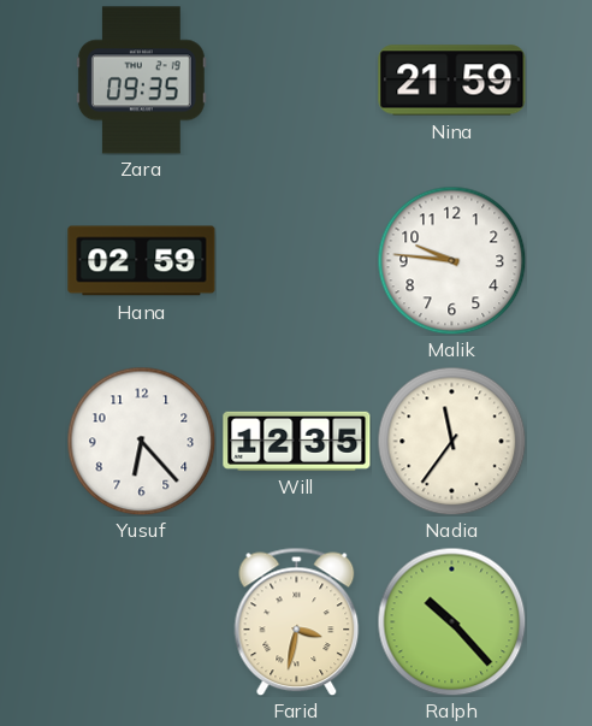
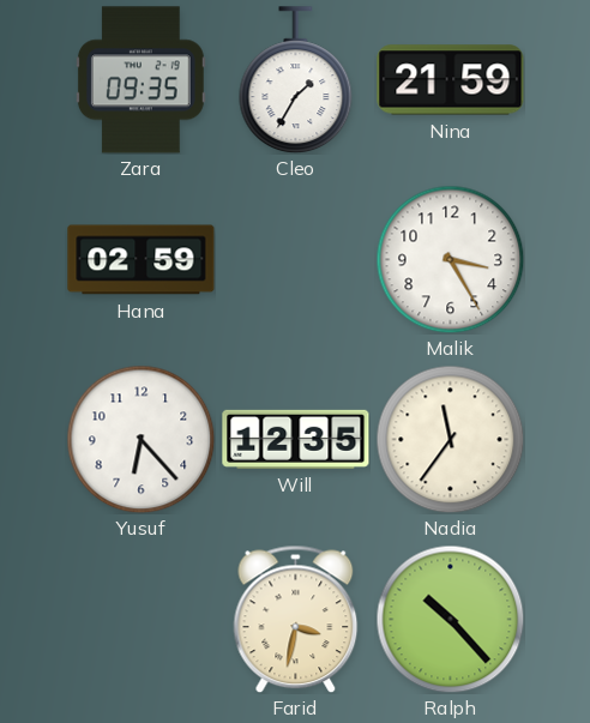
Cleo: none -> 1:35 (296, 80)
Malik: 9:46 -> 3:25 (450, 259)
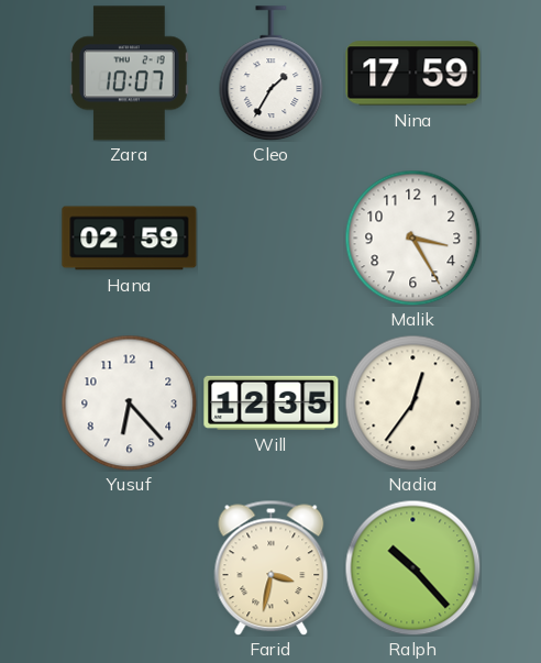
Zara: 09:35 -> 10:07 (129, 74)
Nina: 21:59 -> 17:59 (413, 74)
Nadia: 11:36 -> 12:36 (412, 402)
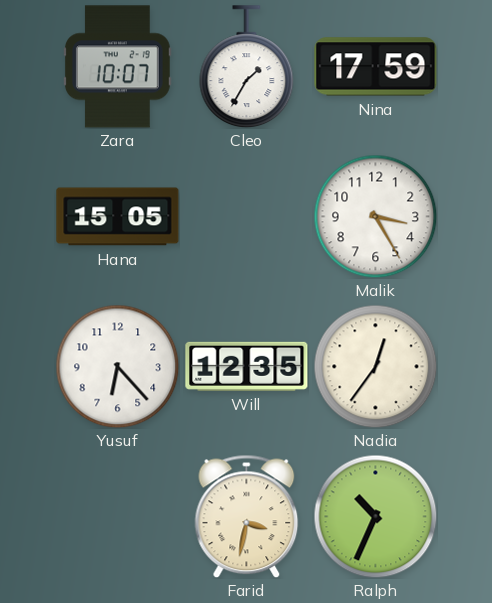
Hana: 02:59 -> 15:05 (118, 217)
Ralph: 10:23 -> 10:34 (375, 516)
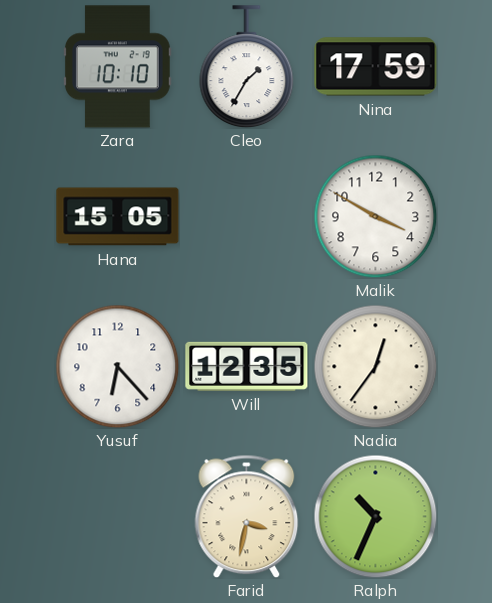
Zara: 10:07 -> 10:10 (117, 67)
Malik: 3:25 -> 3:50 (375, 216)
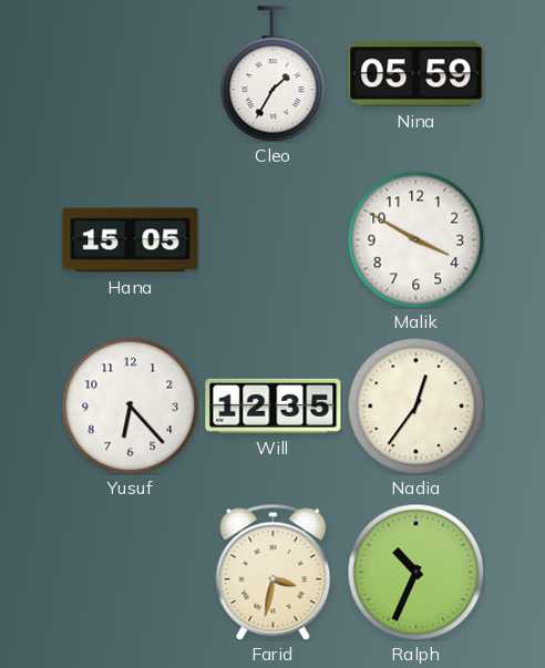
Zara: 10:10 -> none (117, 67)
Nina: 17:59 -> 05:59 (417, 74)
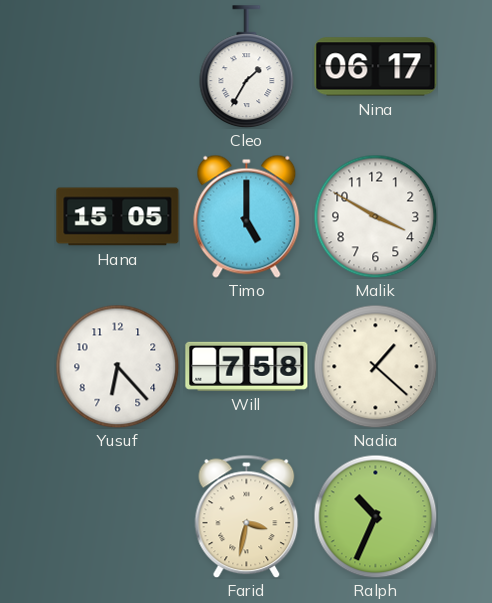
Nina: 05:59 -> 06:17 (376, 67)
Timo: none -> 5:00 (247, 216)
Will: 12:35 -> 7:58 (247, 366)
Nadia: 12:36 -> 1:22 (375, 366)
